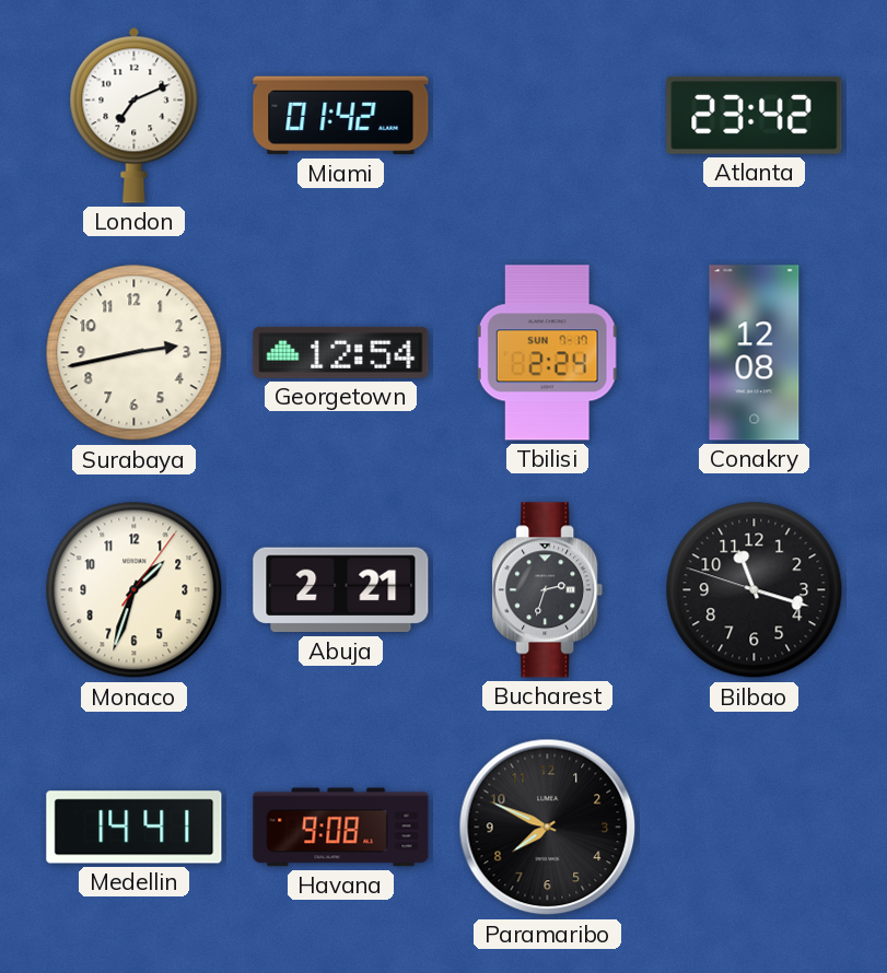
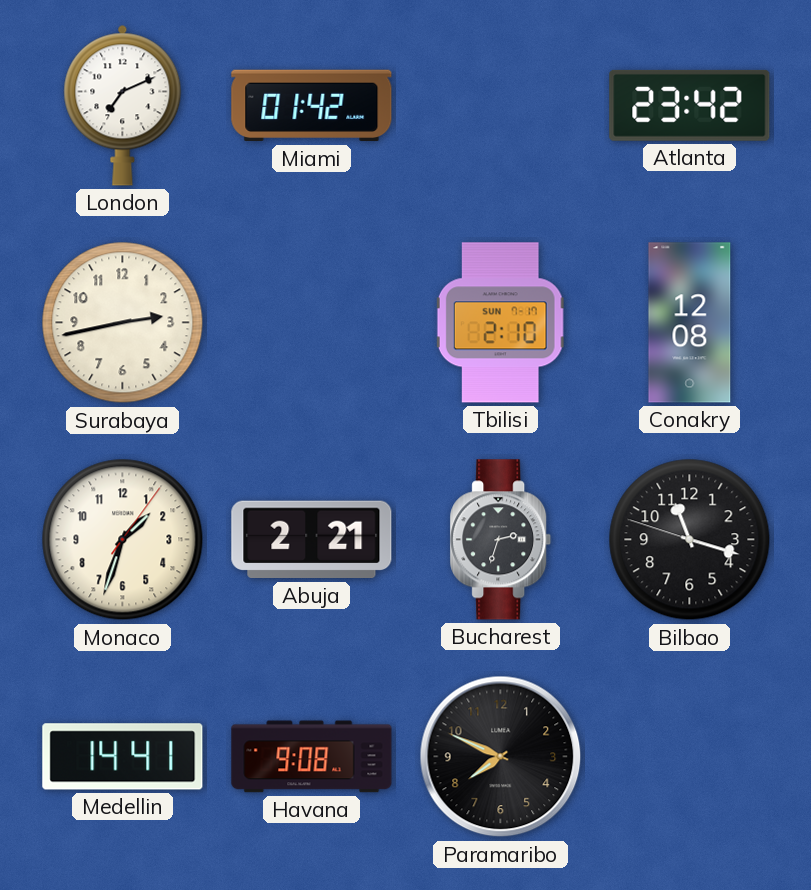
Georgetown: 12:54 -> none (341, 352)
Tbilisi: 2:24 -> 2:10 (501, 323)
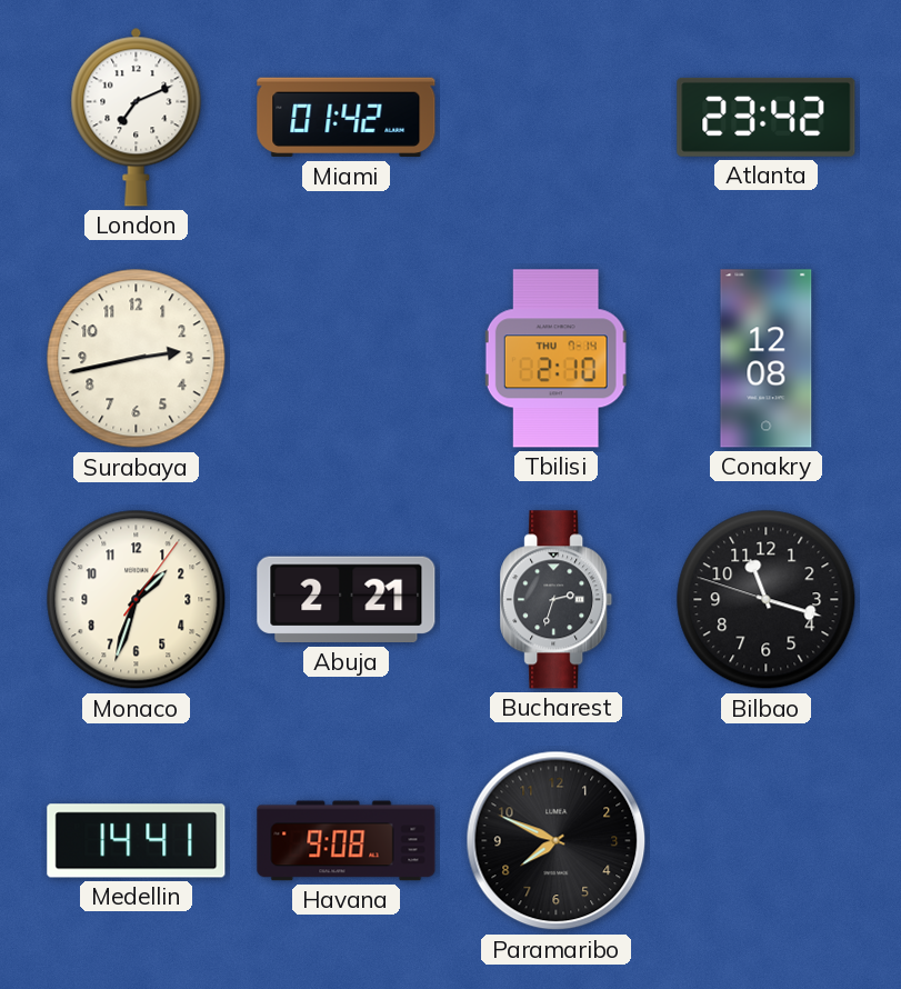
Tbilisi date: SUN 7-17 -> THU 7-14 (557, 359)
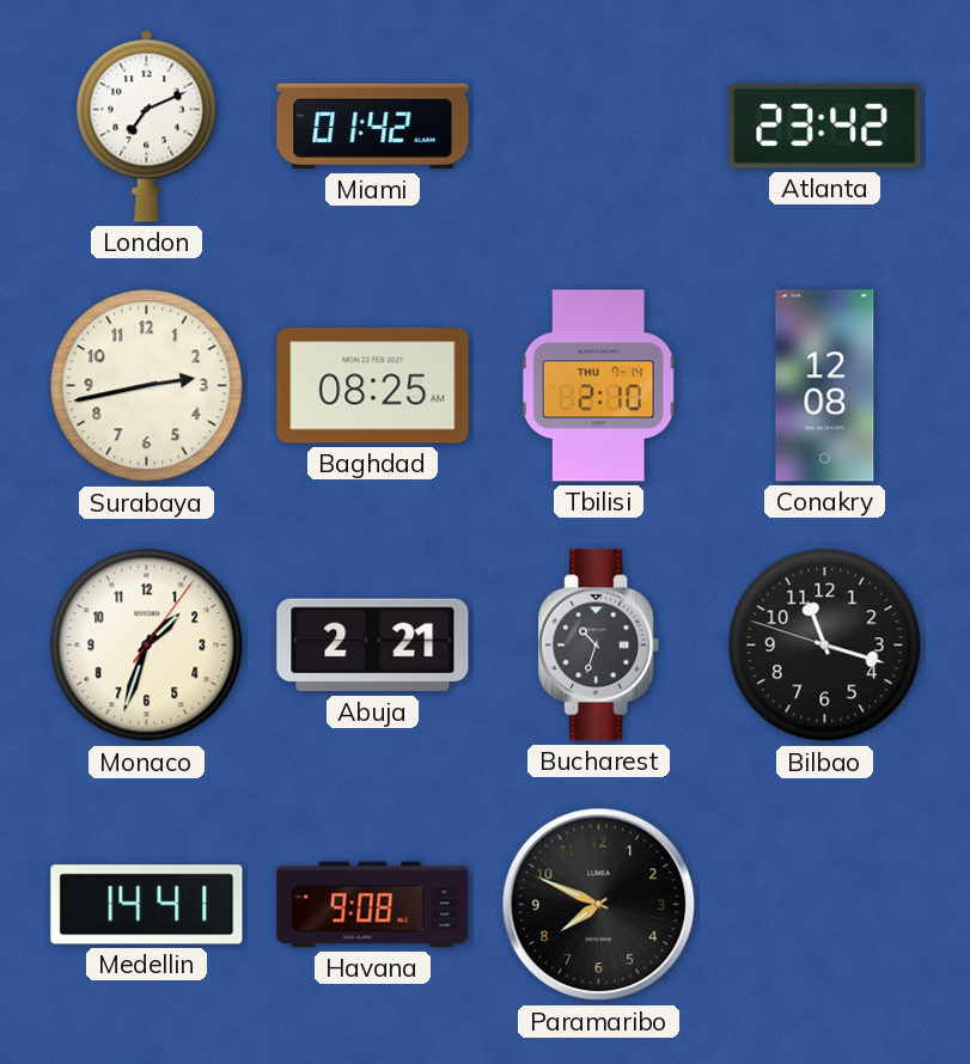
Baghdad: none -> 08:25 (373, 386)
Bucharest: 2:33 -> 10:33 (599, 646)
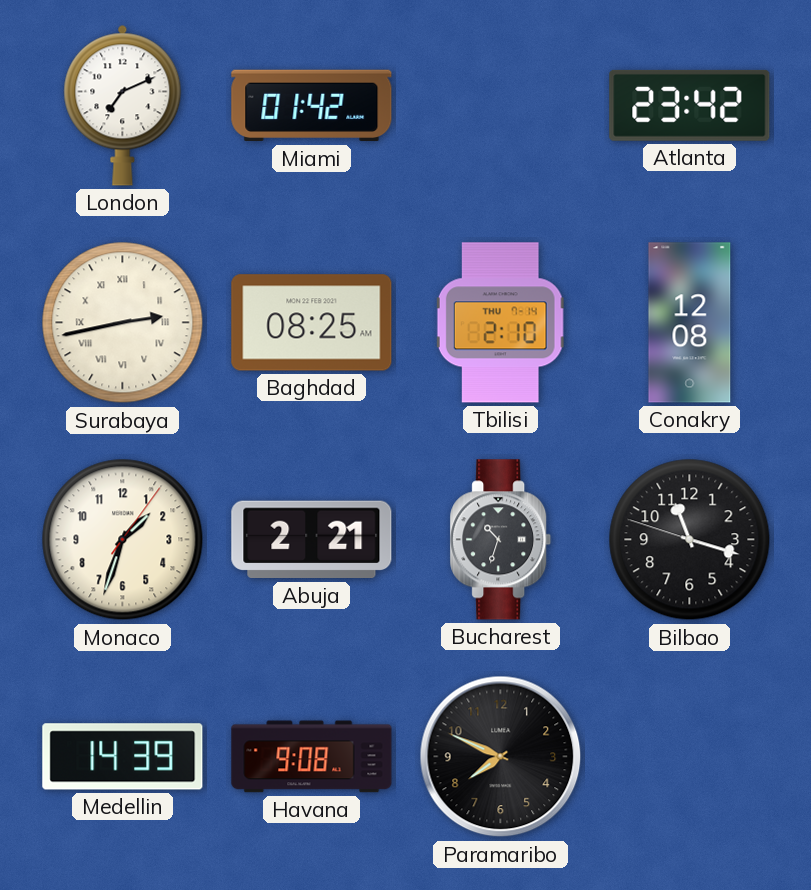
Surabaya numerals: Arabic -> Roman (123, 323)
Medellin: 14:41 -> 14:39 (123, 757)
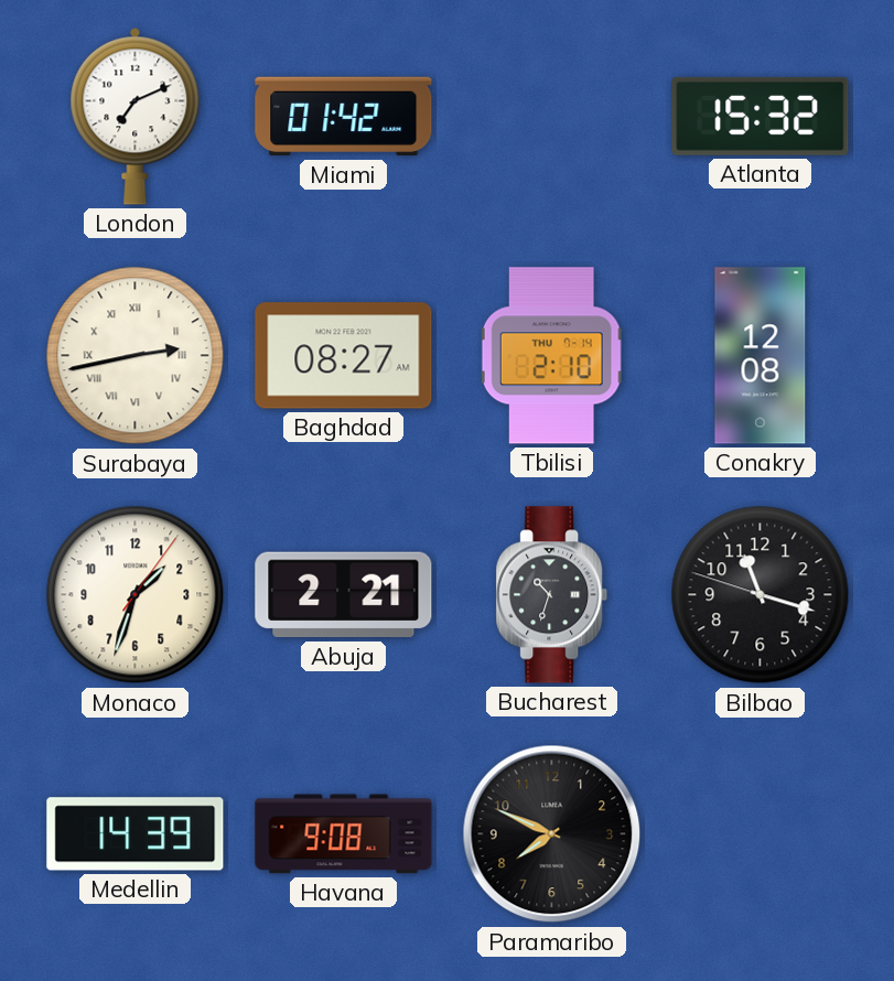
Atlanta: 23:42 -> 15:32 (761, 116)
Baghdad: 08:25 -> 08:27 (344, 356)
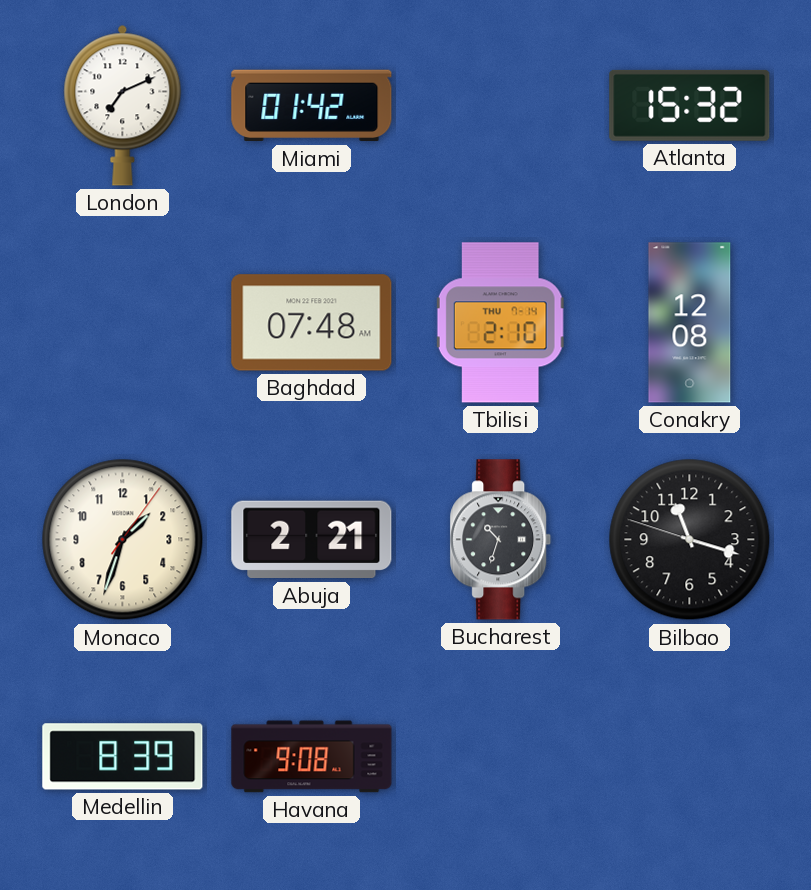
Surabaya: 2:43 -> none (136, 356)
Baghdad: 08:27 -> 07:48 (312, 323)
Medellin: 14:39 -> 8:39 (123, 757)
Paramaribo: 7:49 -> none (552, 834)
